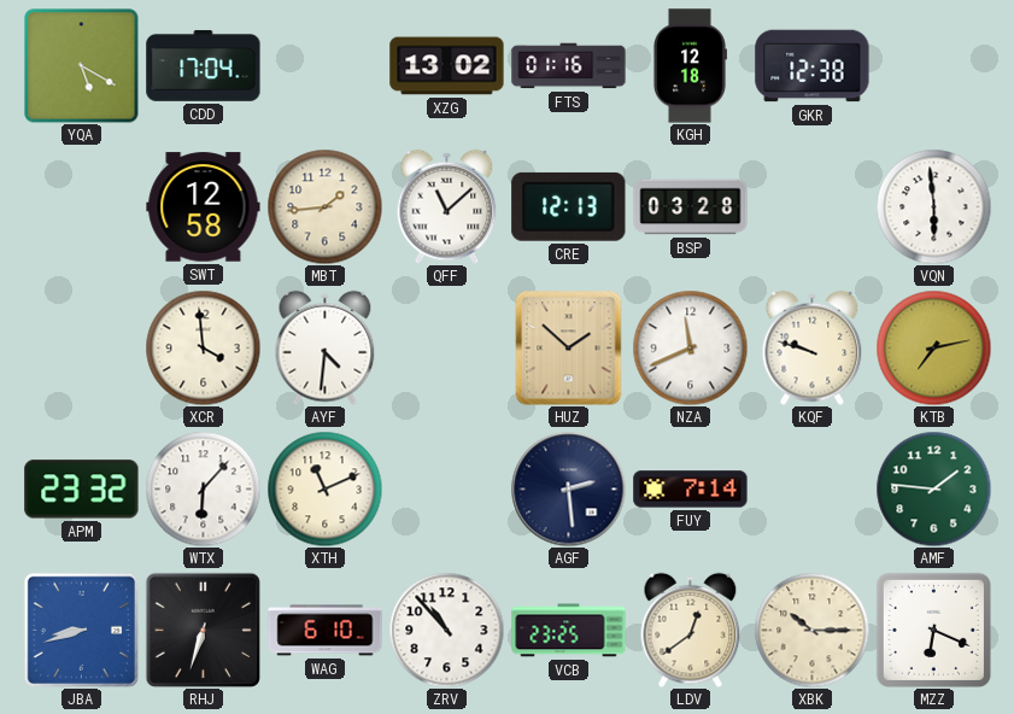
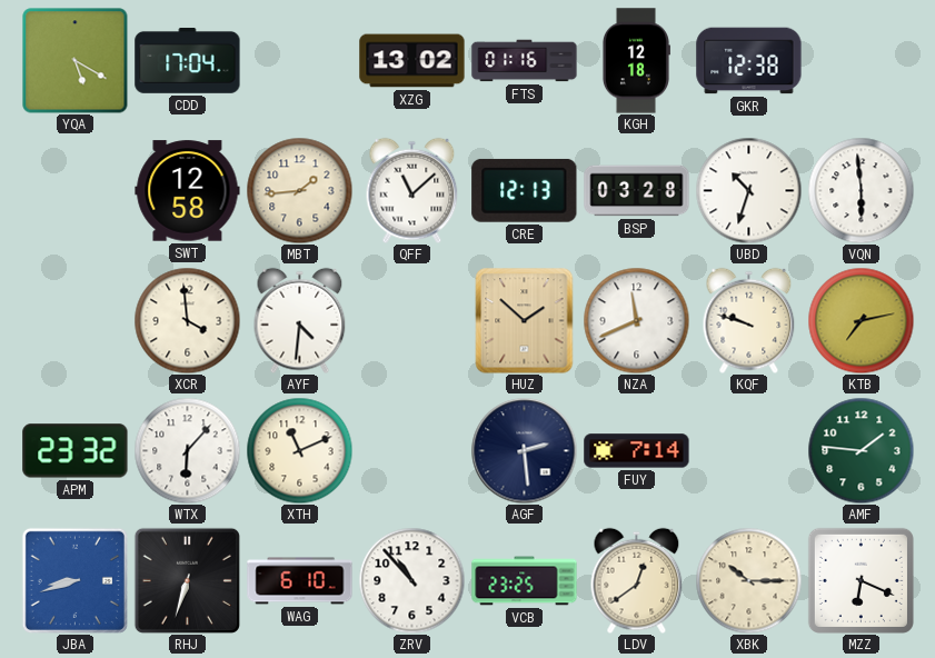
UBD: none -> 10:33 (748, 190)
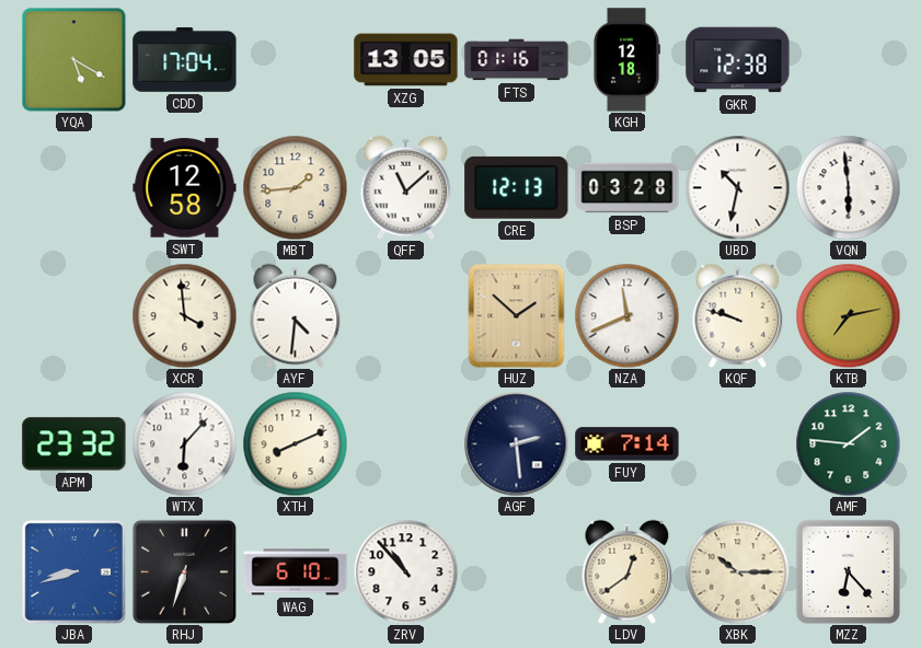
XZG: 13:02 -> 13:05 (406, 60)
UBD: 10:33 -> 10:32 (737, 187)
XTH: 11:11 -> 8:11 (295, 443)
VCB: 23:25 -> none (525, 581)
MZZ: 6:19 -> 6:23 (848, 571)
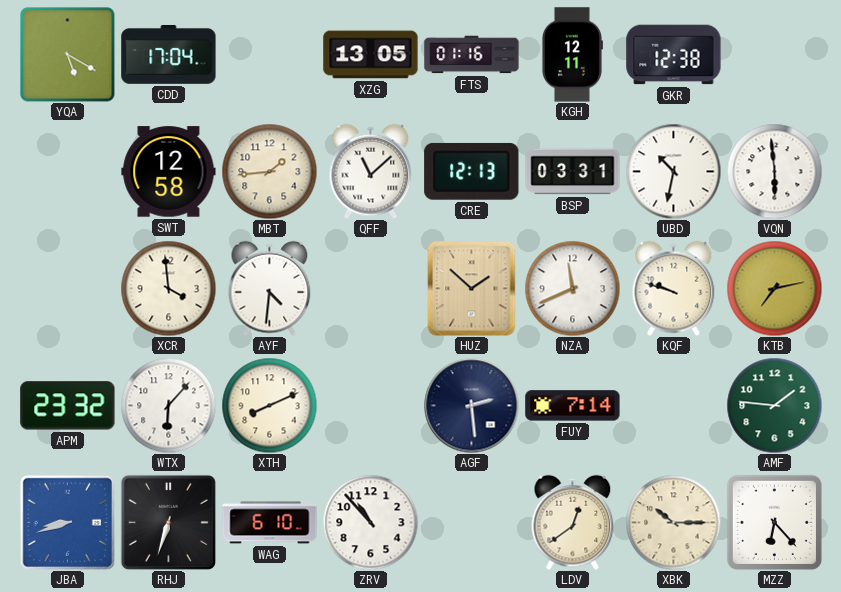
KGH: 12:18 -> 12:11 (572, 55)
BSP: 03:28 -> 03:31 (573, 172)
